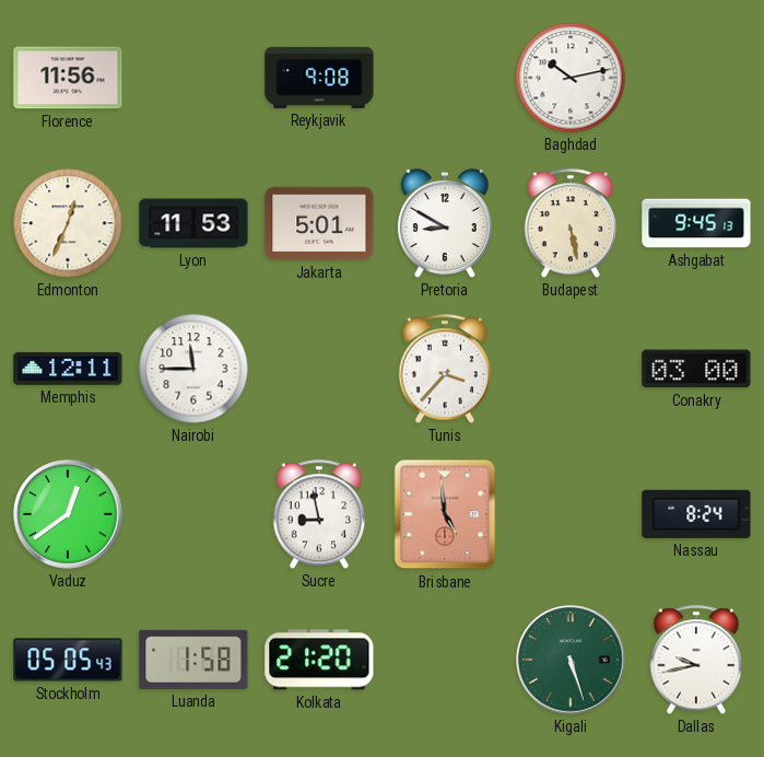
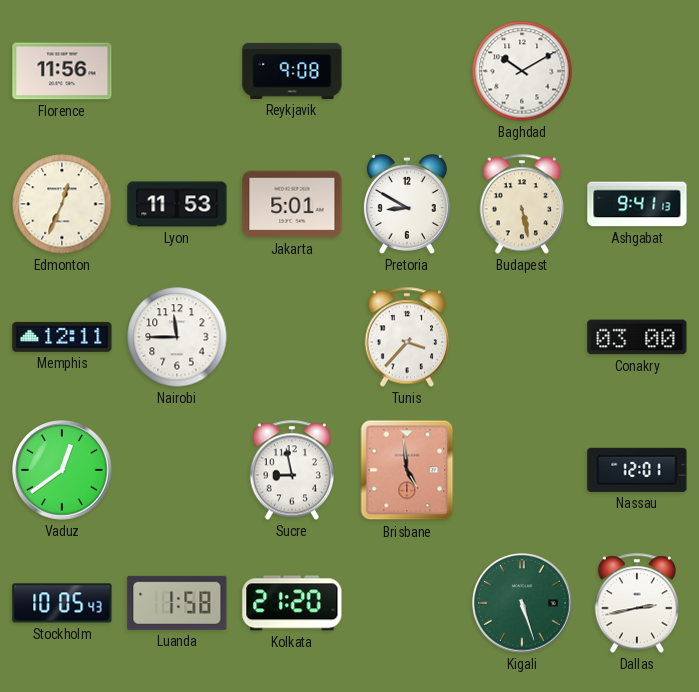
Baghdad: 10:13 -> 10:10 (522, 71)
Ashgabat: 9:45 -> 9:41 (637, 204)
Nassau: 8:24 -> 12:01 (637, 470)
Stockholm: 05:05 -> 10:05 (62, 603)
Dallas: 9:43 -> 2:43 (637, 603)
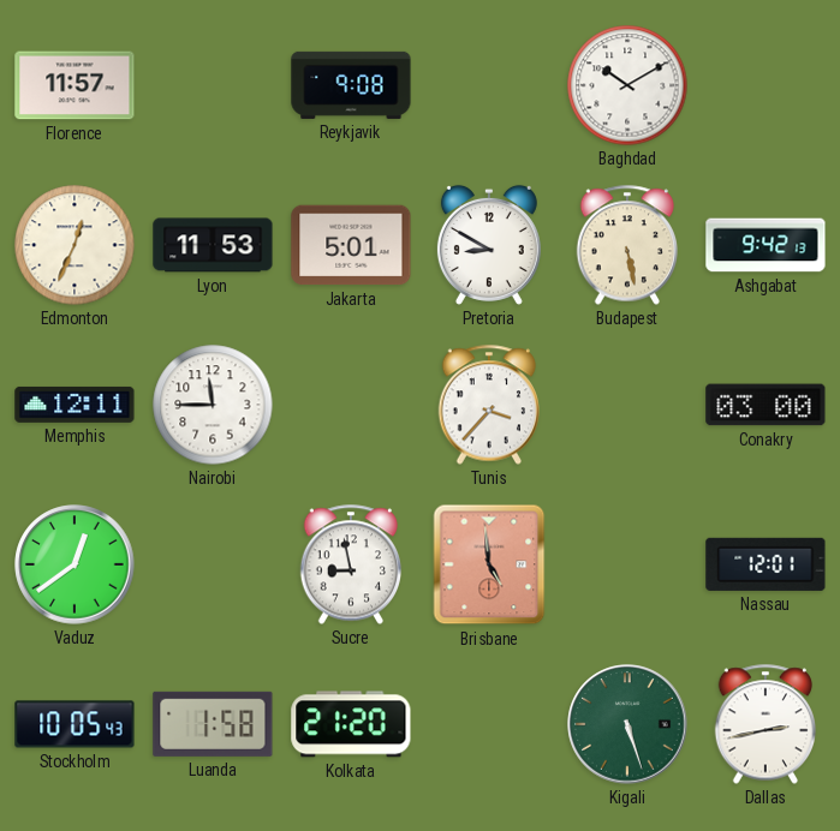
Florence: 11:56 -> 11:57 (75, 85)
Ashgabat: 9:41 -> 9:42 (765, 245)
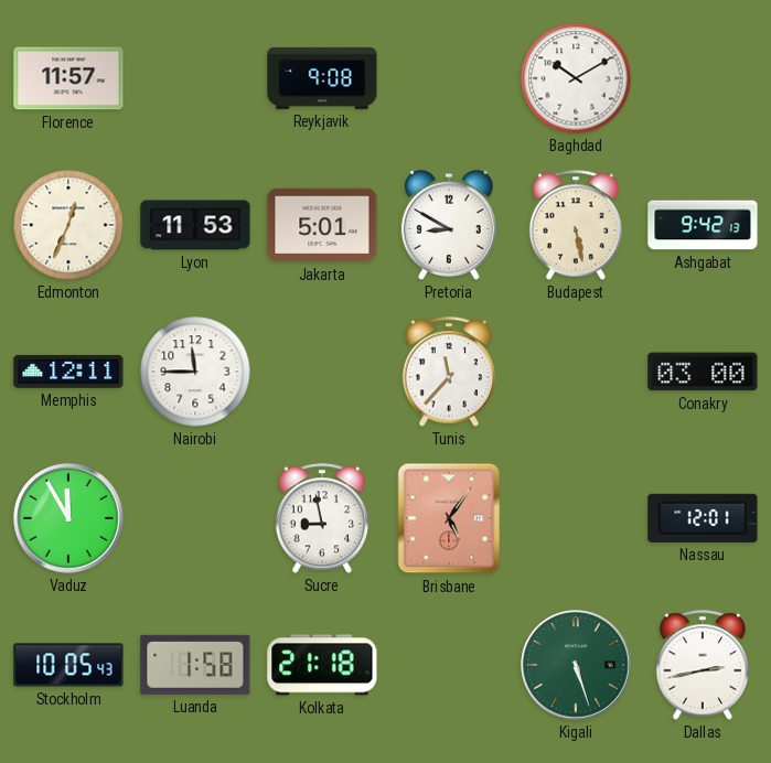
Tunis: 3:37 -> 11:37 (449, 372)
Vaduz: 12:39 -> 11:55 (68, 518)
Brisbane: 4:59 -> 5:06 (449, 518)
Kolkata: 21:20 -> 21:18 (322, 665)
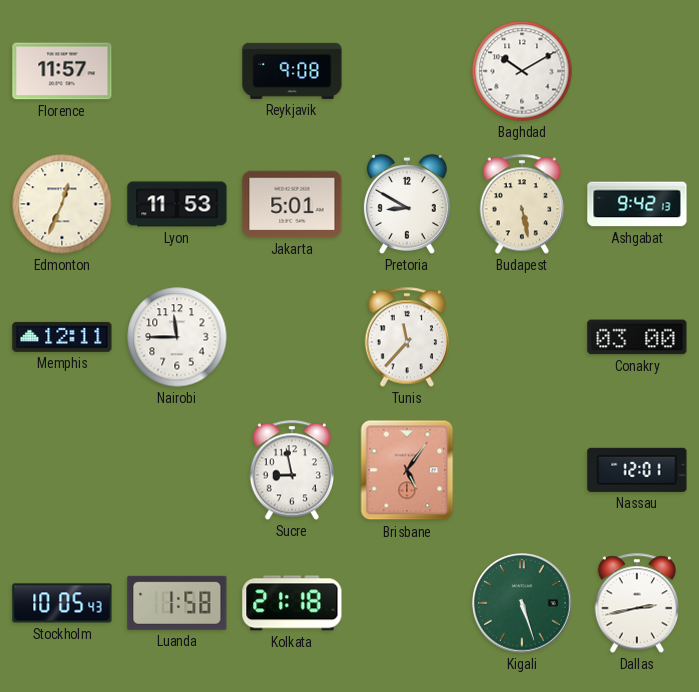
Vaduz: 11:55 -> none (68, 518)
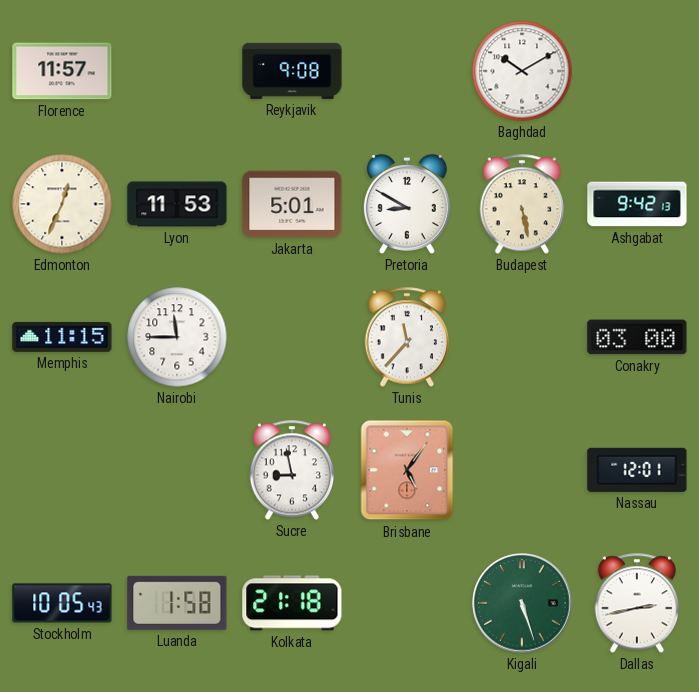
Memphis: 12:11 -> 11:15 (62, 337)
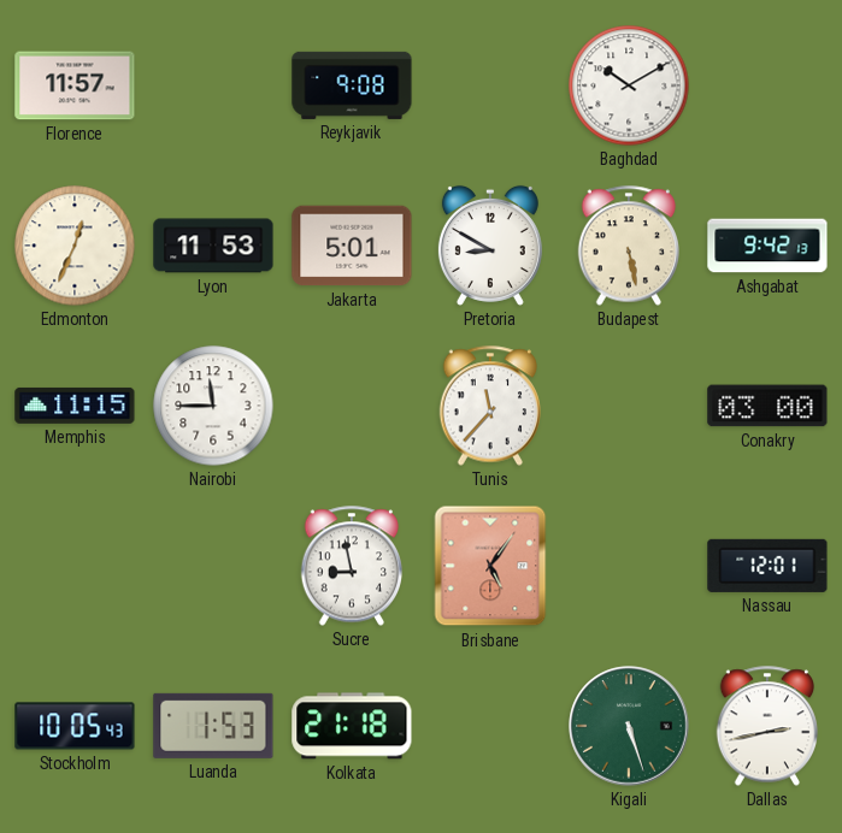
Luanda: 1:58 -> 1:53 (213, 726)
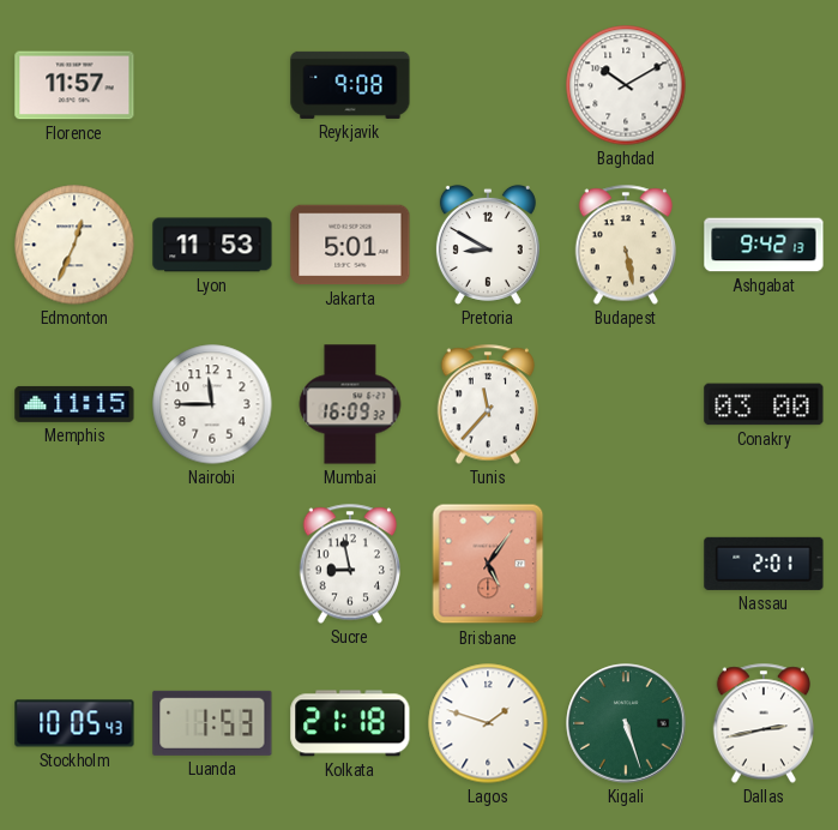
Mumbai: none -> 16:09 (350, 404)
Nassau: 12:01 -> 2:01 (764, 564)
Lagos: none -> 1:48 (488, 723)
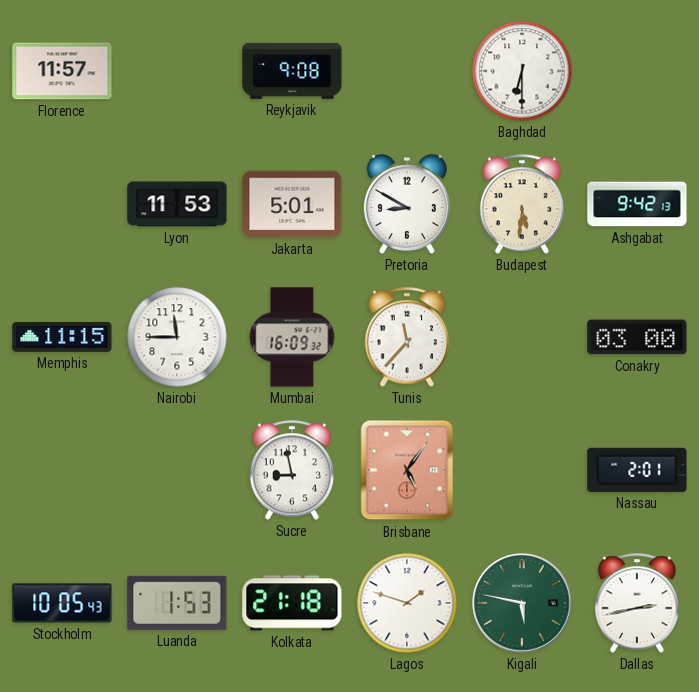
Baghdad: 10:10 -> 6:30 (522, 71)
Edmonton: 12:34 -> none (74, 245)
Budapest: 5:28 -> 5:31 (522, 204)
Kigali: 5:27 -> 5:47 (522, 603)
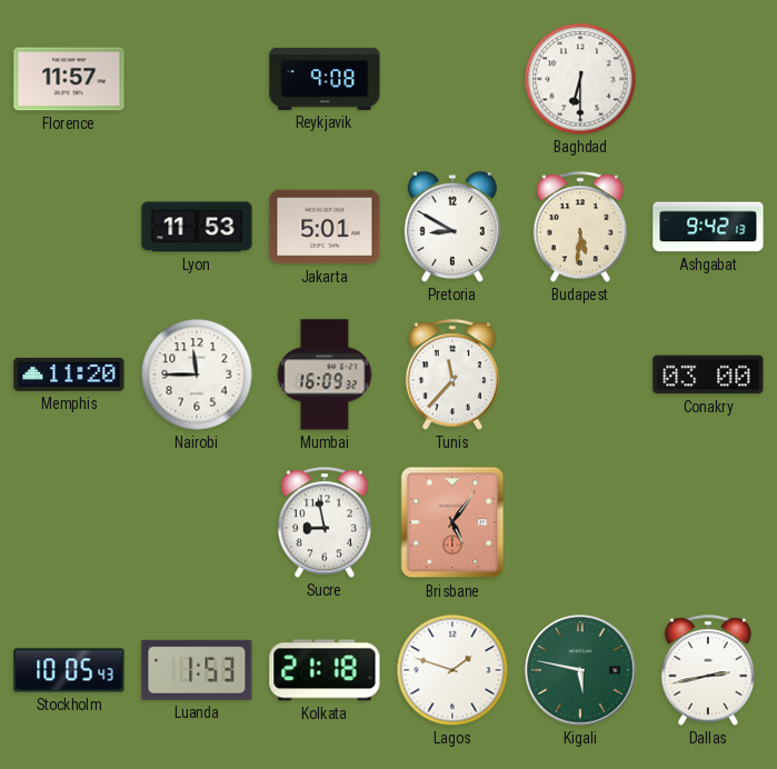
Memphis: 11:15 -> 11:20 (69, 374)
Nassau: 2:01 -> none (637, 470)
